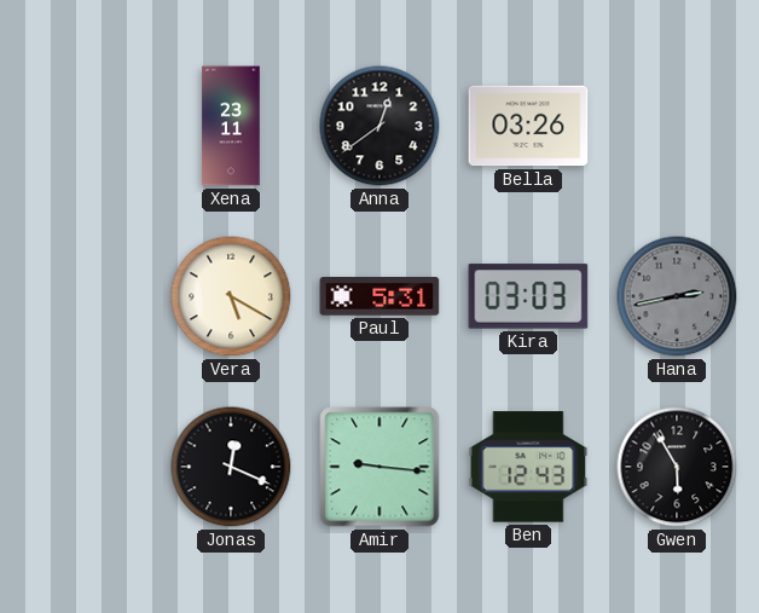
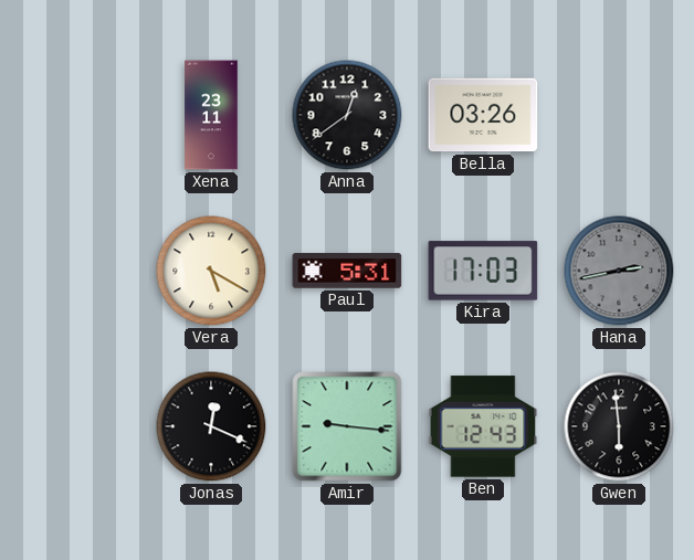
Kira: 03:03 -> 17:03 (483, 271)
Gwen: 5:55 -> 5:59 (619, 426)
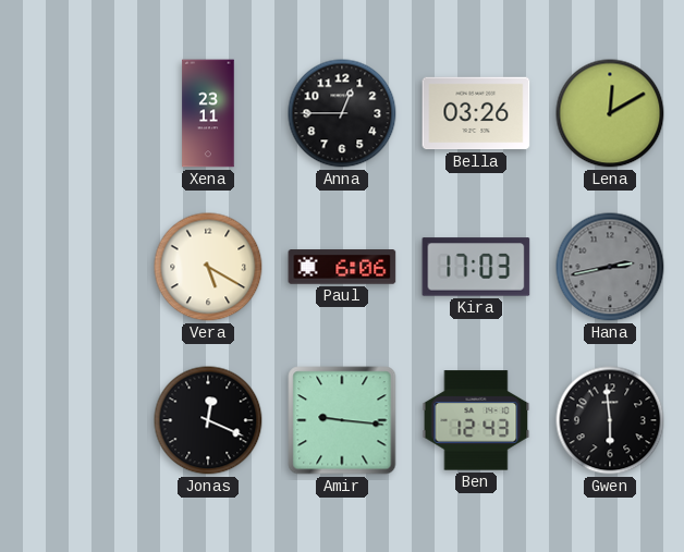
Anna: 12:39 -> 12:45 (342, 113)
Lena: none -> 12:10 (610, 113)
Paul: 5:31 -> 6:06 (342, 267)
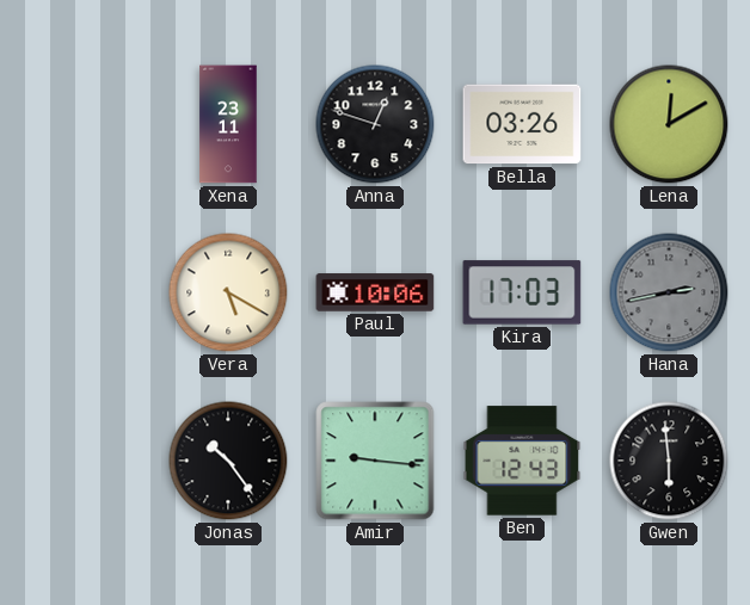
Anna: 12:45 -> 12:48 (375, 124)
Paul: 6:06 -> 10:06 (375, 292)
Jonas: 12:19 -> 10:24 (228, 461)
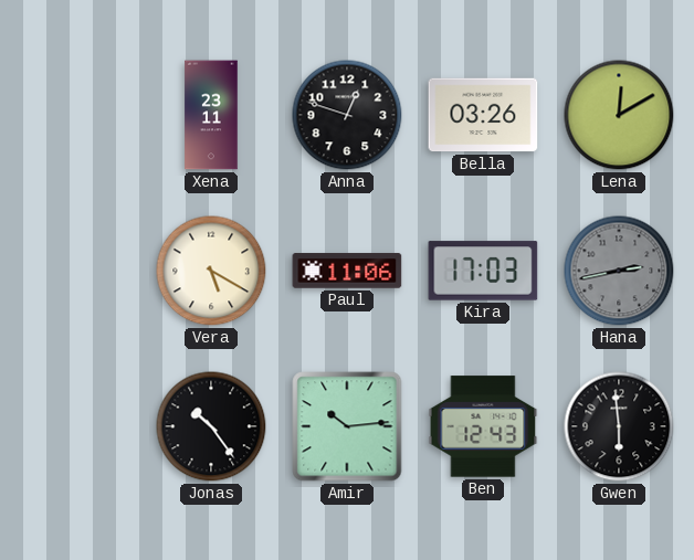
Paul: 10:06 -> 11:06 (347, 271)
Amir: 9:16 -> 10:14 (347, 426)
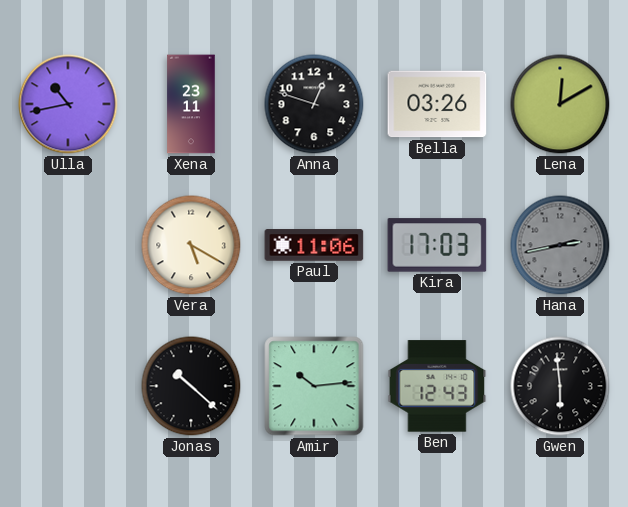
Ulla: none -> 10:43 (68, 104)
Jonas: 10:24 -> 10:22 (191, 386)
